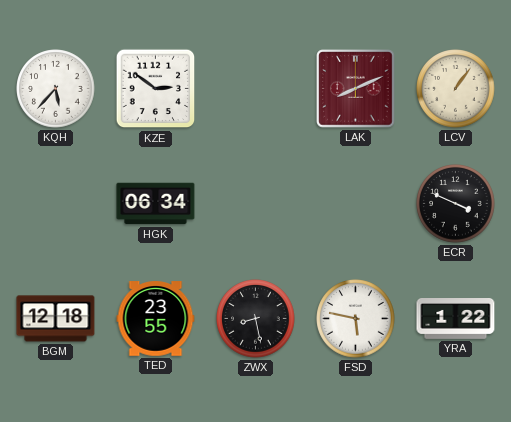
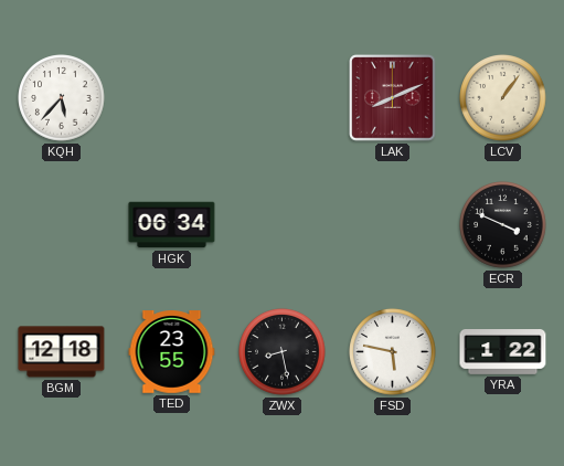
KZE: 2:51 -> none (156, 89)
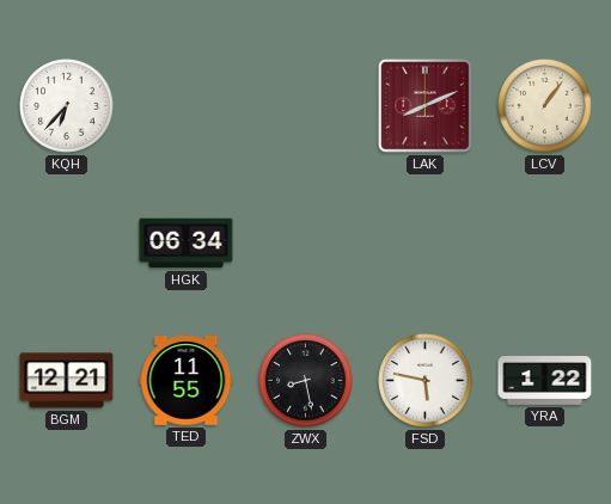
KQH: 5:37 -> 6:37 (67, 106)
ECR: 3:49 -> none (503, 225)
BGM: 12:18 -> 12:21 (67, 381)
TED: 23:55 -> 11:55 (187, 381)
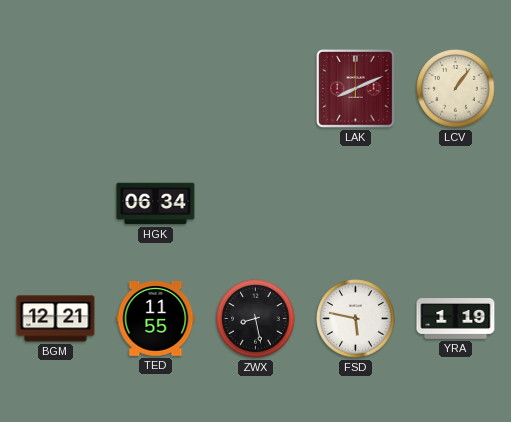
KQH: 6:37 -> none (67, 106)
YRA: 1:22 -> 1:19 (456, 319)
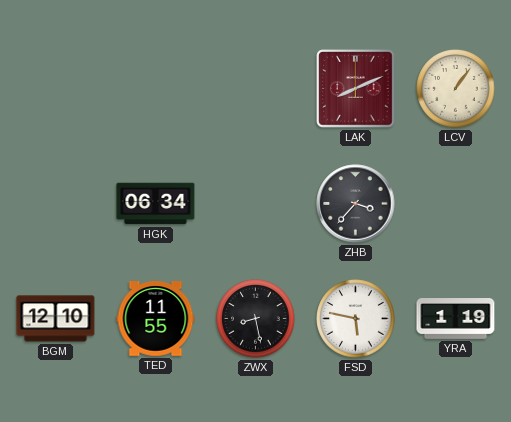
ZHB: none -> 3:37 (356, 204)
BGM: 12:21 -> 12:10 (56, 319)
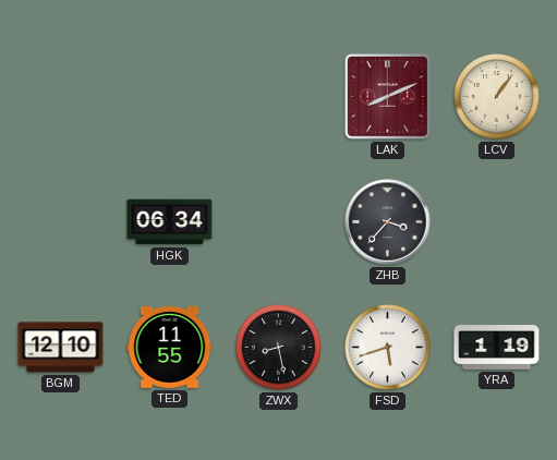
FSD: 5:47 -> 5:42 (388, 348)
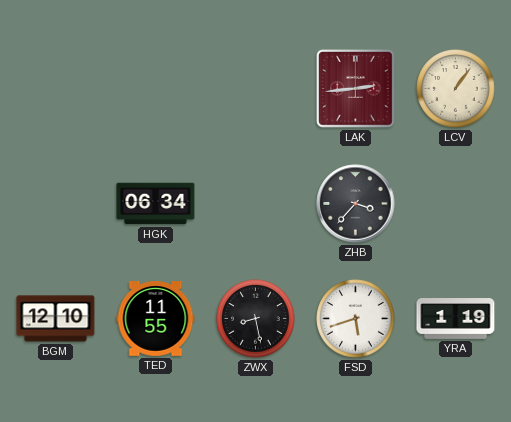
LAK: 8:11 -> 2:44 (356, 89)
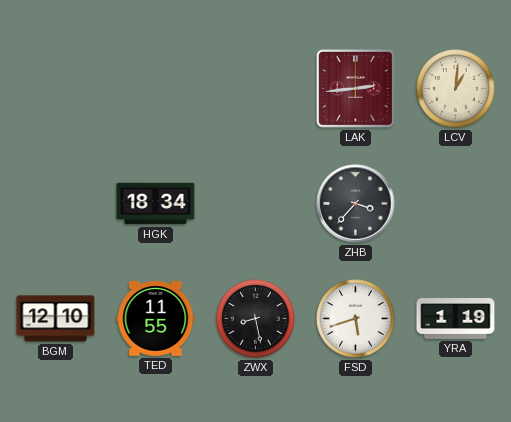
LCV: 1:06 -> 1:01 (456, 89)
HGK: 06:34 -> 18:34 (156, 204)
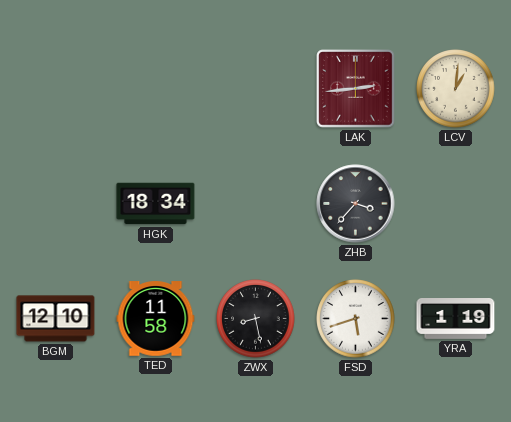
TED: 11:55 -> 11:58 (156, 319)
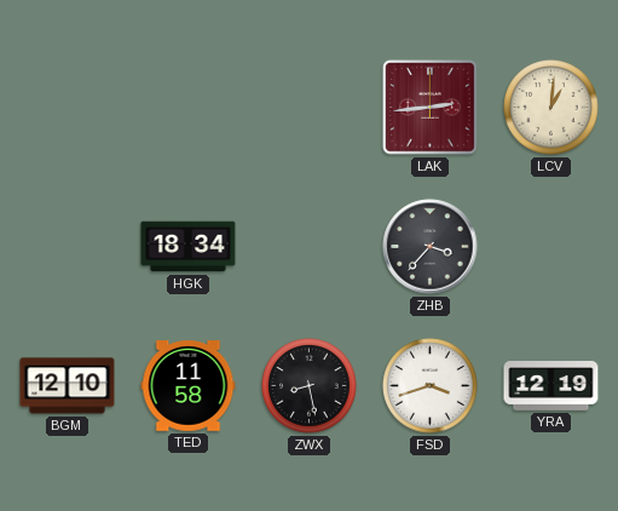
FSD: 5:42 -> 3:42 (431, 386)
YRA: 1:19 -> 12:19 (551, 386)
